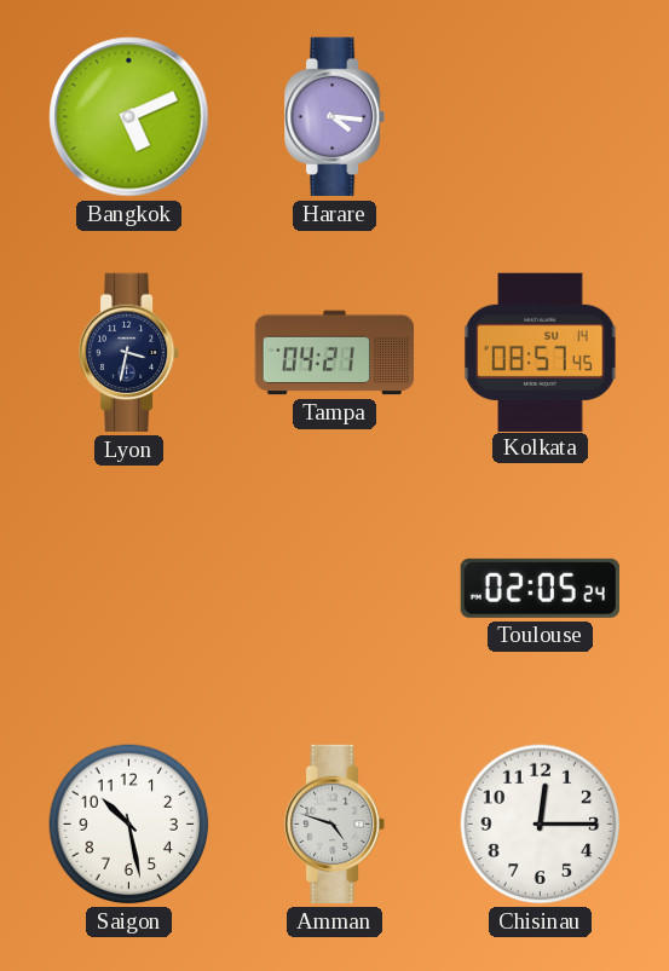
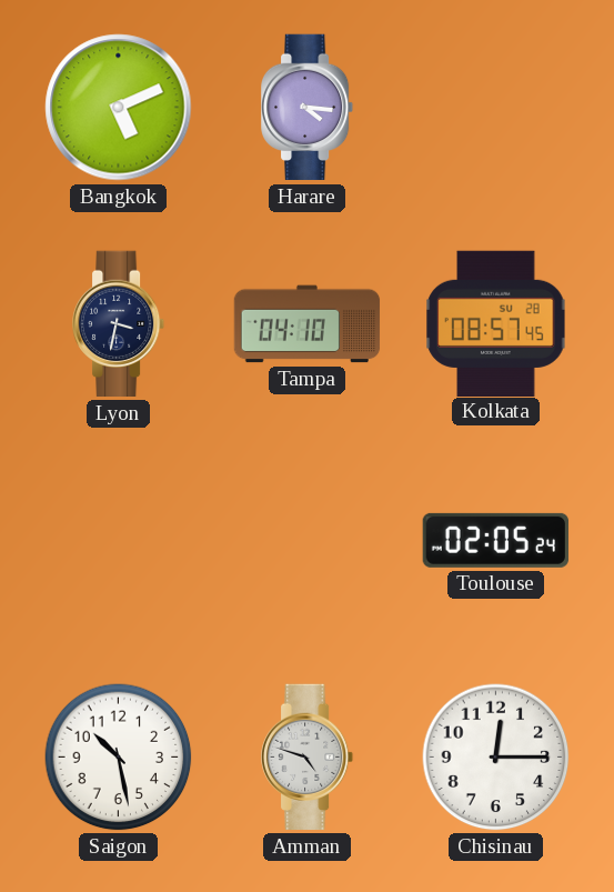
Tampa: 04:21 -> 04:10 (308, 324)
Kolkata date: SU 14 -> SU 28 (496, 323)
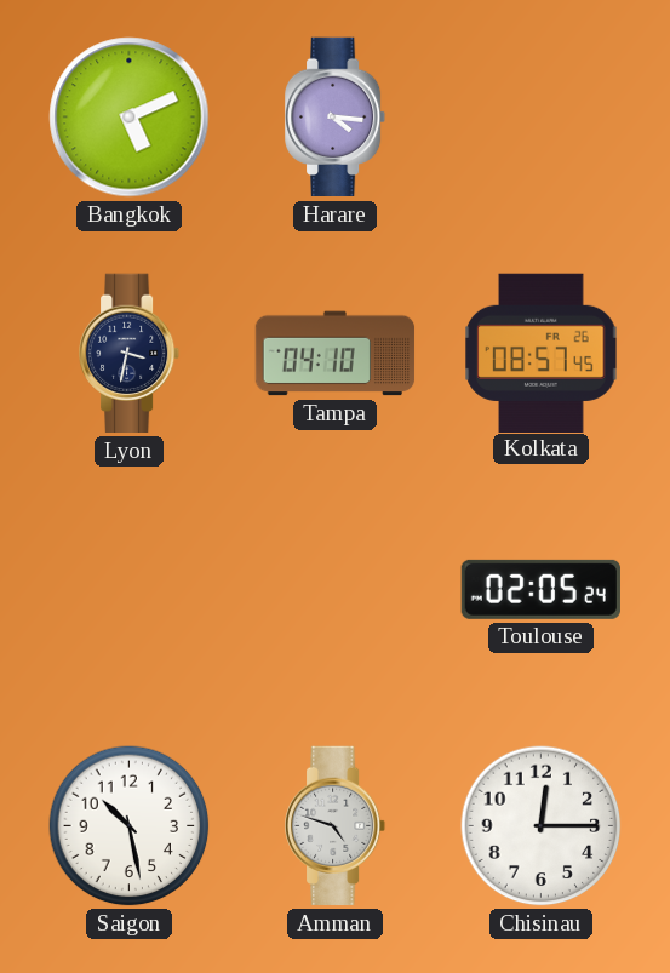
Kolkata date: SU 28 -> FR 26 (542, 353)
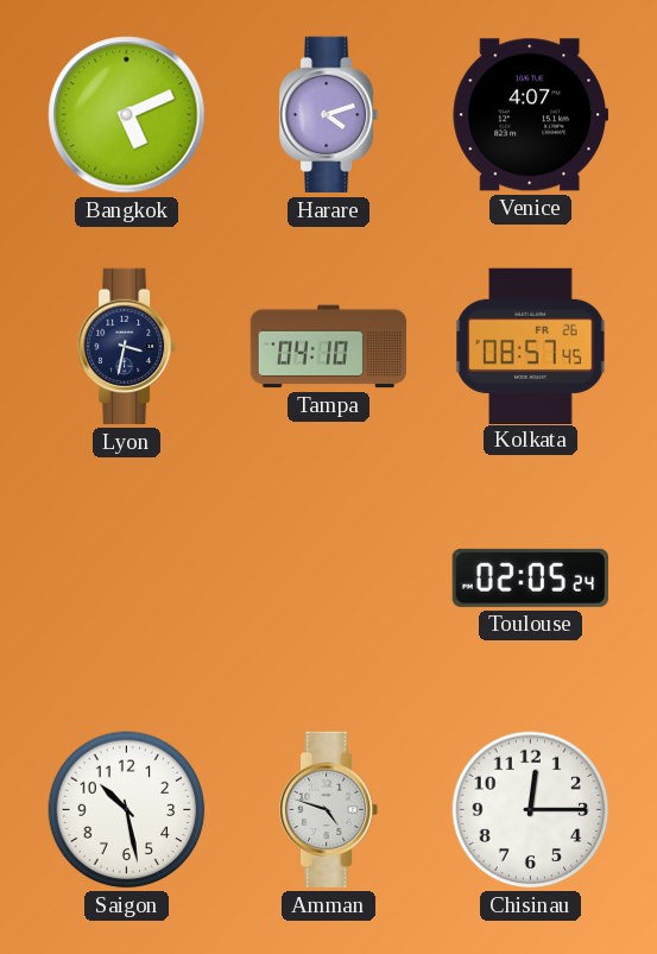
Harare: 4:16 -> 4:12 (330, 115)
Venice: none -> 4:07 (530, 115)
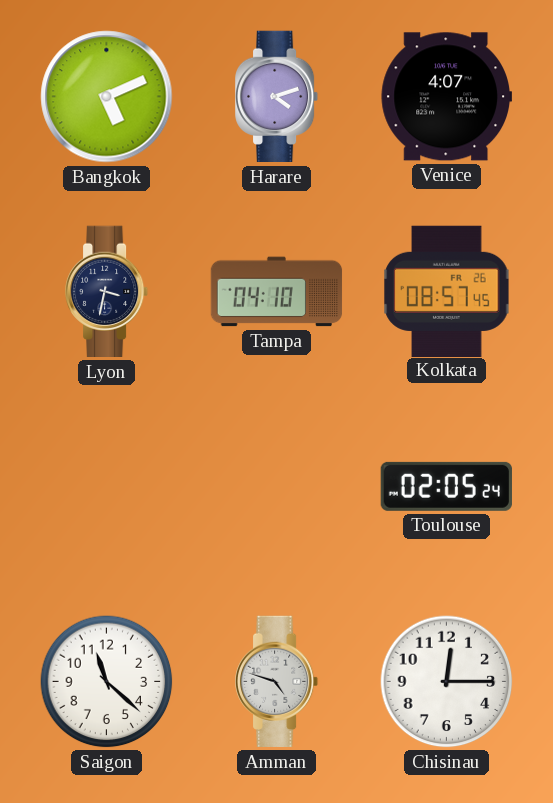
Saigon: 10:28 -> 11:22 (107, 682)
